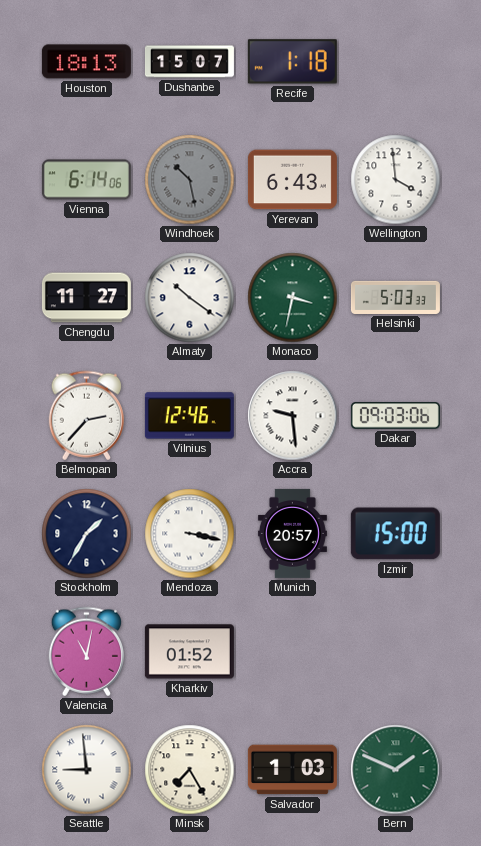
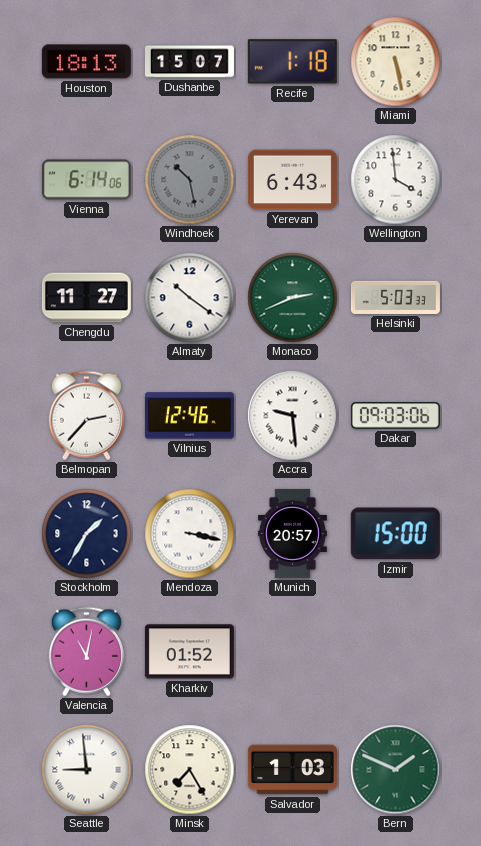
Miami: none -> 5:28 (396, 62)
Monaco: 3:32 -> 2:41 (293, 298)
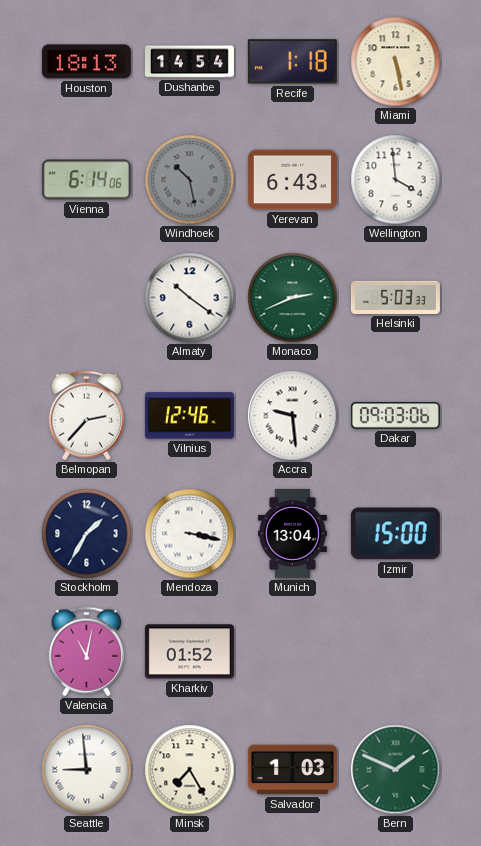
Dushanbe: 15:07 -> 14:54 (189, 62)
Chengdu: 11:27 -> none (86, 298)
Munich: 20:57 -> 13:04 (292, 533)
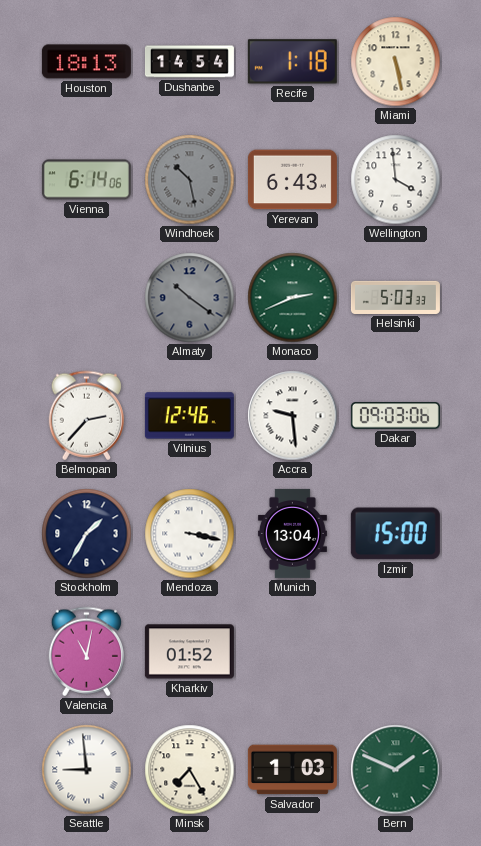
Almaty dial: white -> grey (190, 298)
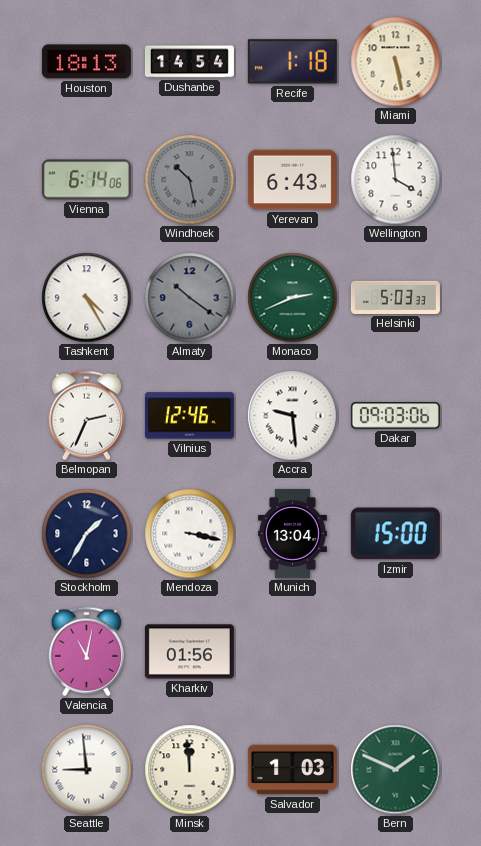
Tashkent: none -> 4:25 (87, 298)
Belmopan: 2:37 -> 2:34 (86, 416)
Kharkiv: 01:52 -> 01:56 (189, 652)
Minsk: 7:25 -> 11:59 (190, 770)
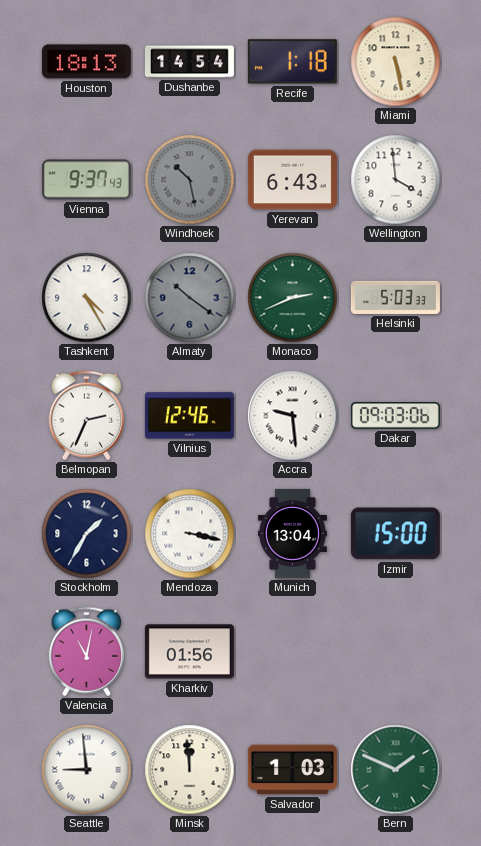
Vienna: 6:14 -> 9:37 (86, 180)
